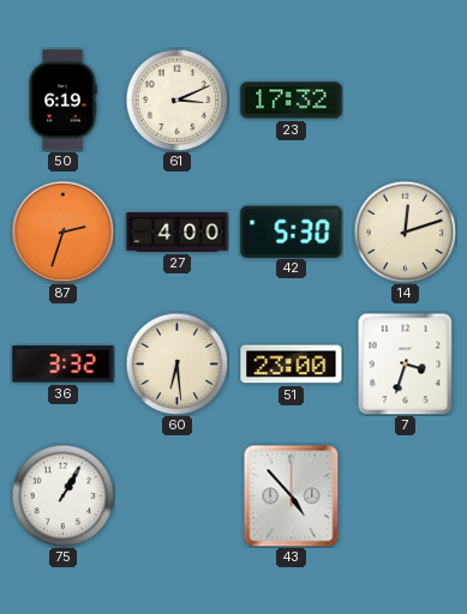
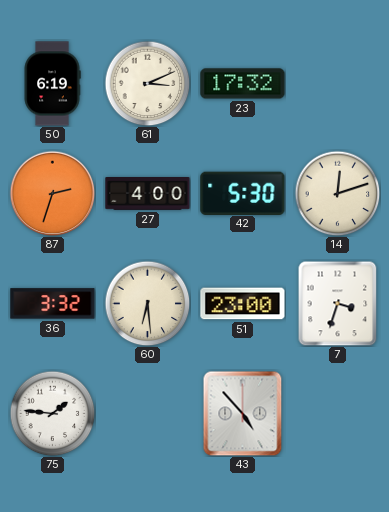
75: 1:05 -> 1:46 (52, 413)
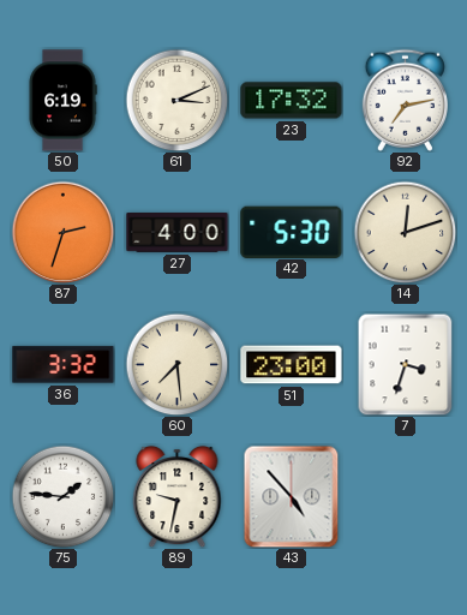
92: none -> 7:13 (405, 100)
60: 6:29 -> 7:29 (176, 364)
89: none -> 9:32 (178, 496)
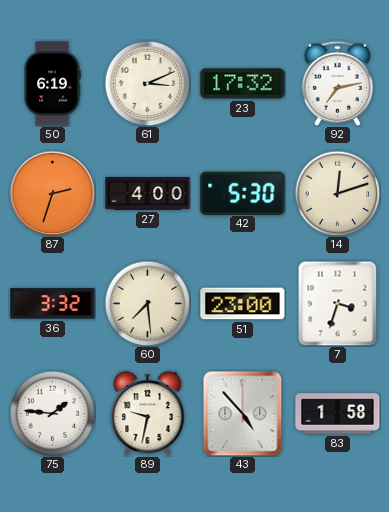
83: none -> 1:58 (338, 414)
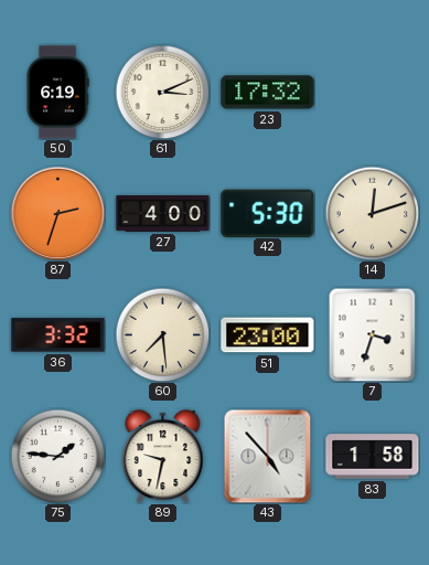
92: 7:13 -> none (337, 83)
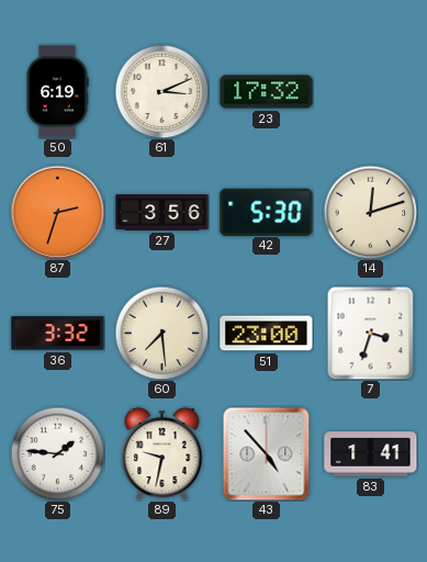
27: 4:00 -> 3:56 (162, 213)
83: 1:58 -> 1:41 (371, 454)
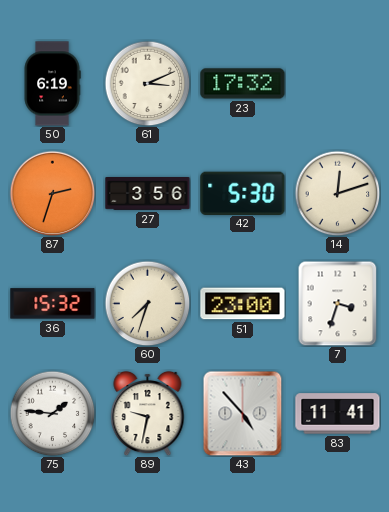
36: 3:32 -> 15:32 (53, 304)
60: 7:29 -> 7:33 (147, 303)
83: 1:41 -> 11:41 (338, 414)
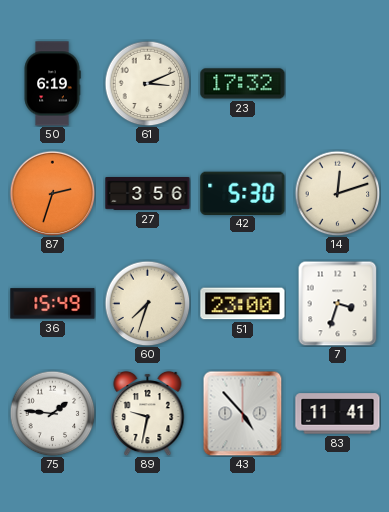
36: 15:32 -> 15:49 (53, 304)
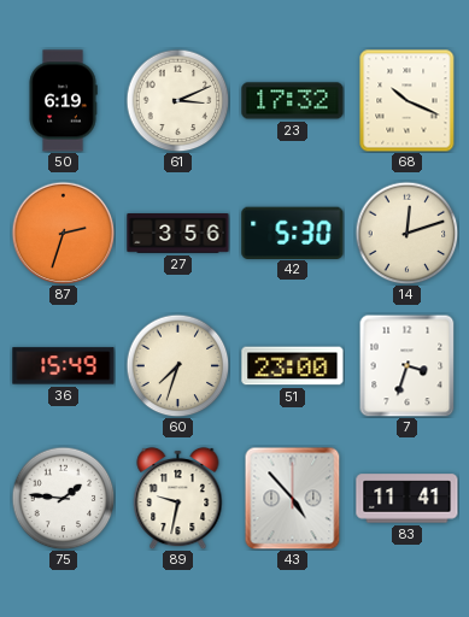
68: none -> 10:19 (408, 100)
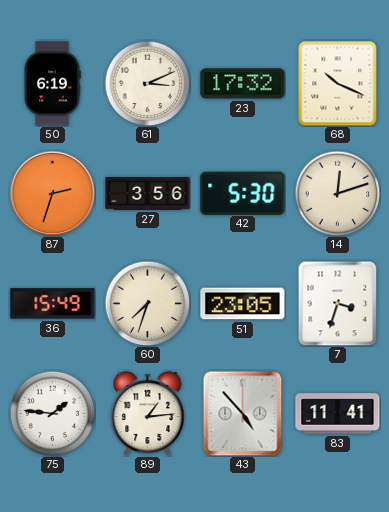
51: 23:00 -> 23:05 (243, 304)
89: 9:32 -> 1:14 (148, 413)
